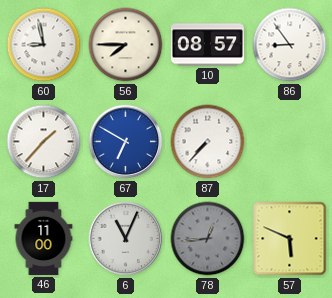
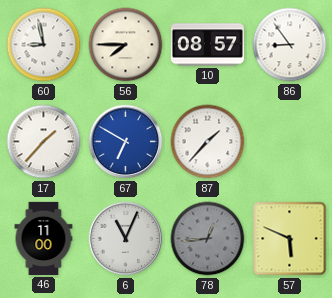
87: 7:37 -> 1:37 (208, 142)
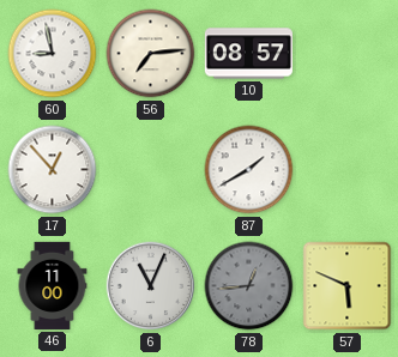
56: 7:45 -> 7:14 (151, 54)
86: 8:54 -> none (290, 45)
17: 1:37 -> 12:53 (53, 170)
67: 6:50 -> none (126, 142)
87: 1:37 -> 1:40 (249, 170)
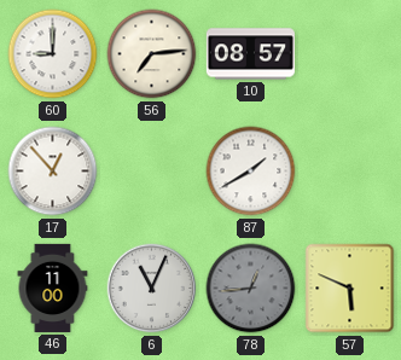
60: 8:58 -> 9:00 (53, 54)
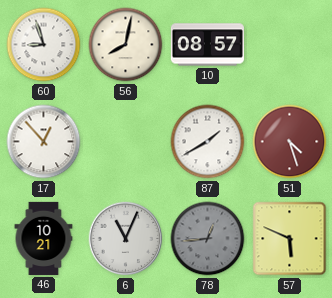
60: 9:00 -> 8:57 (44, 45)
56: 7:14 -> 8:02 (126, 45)
51: none -> 4:27 (290, 142)
46: 11:00 -> 10:21 (44, 238)
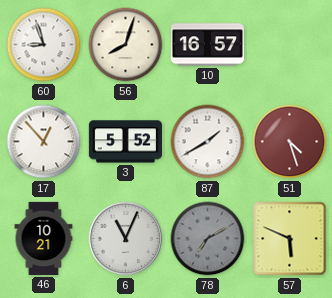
56: 8:02 -> 8:03 (126, 45)
10: 08:57 -> 16:57 (207, 45)
3: none -> 5:52 (125, 142)
78: 12:44 -> 7:10 (208, 239)
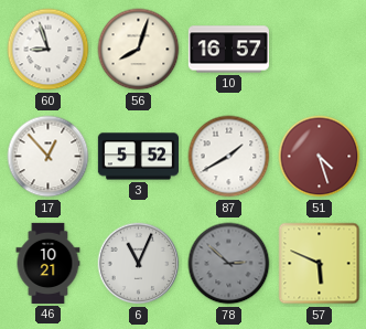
78: 7:10 -> 2:52 (229, 264)
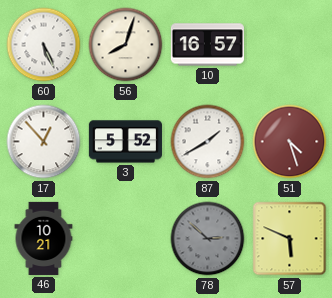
60: 8:57 -> 5:26 (44, 45)
6: 11:04 -> none (139, 264)
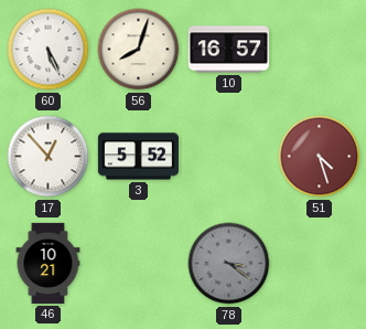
87: 1:40 -> none (208, 142)
78: 2:52 -> 3:21 (229, 264)
57: 5:49 -> none (290, 239)
